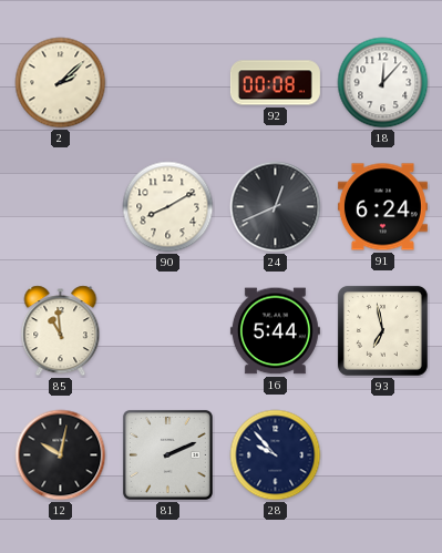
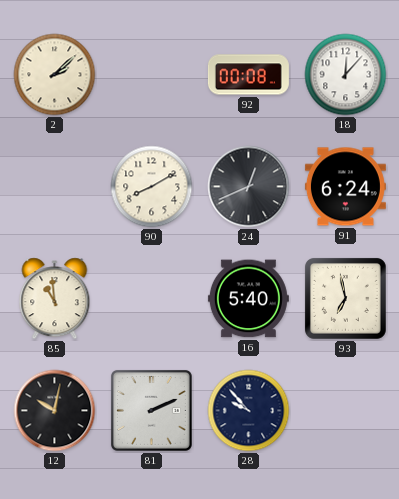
16: 5:44 -> 5:40 (248, 299)
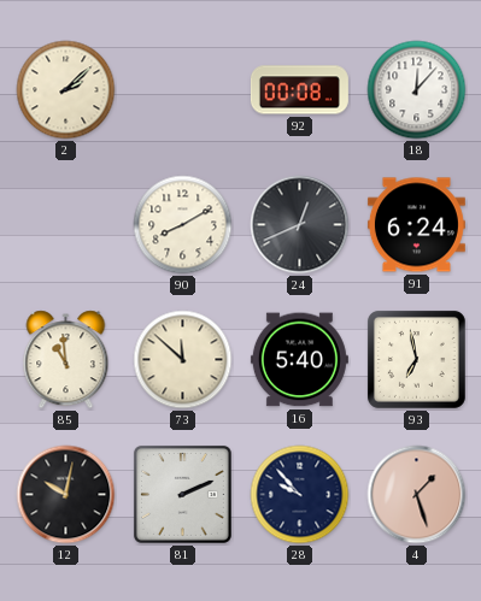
73: none -> 11:52 (183, 360)
4: none -> 1:27 (417, 495)
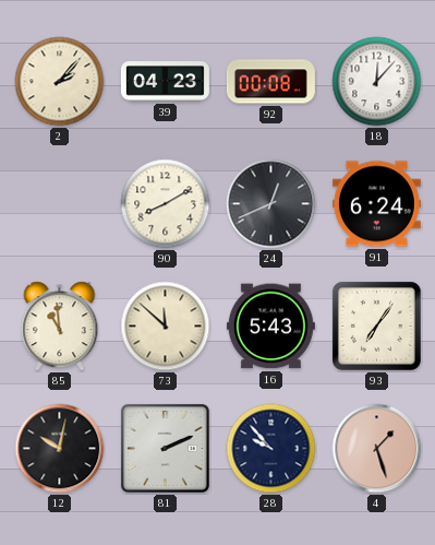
2: 2:08 -> 2:07 (60, 82)
39: none -> 04:23 (165, 82)
16: 5:40 -> 5:43 (270, 327)
93: 6:58 -> 7:06 (376, 325)
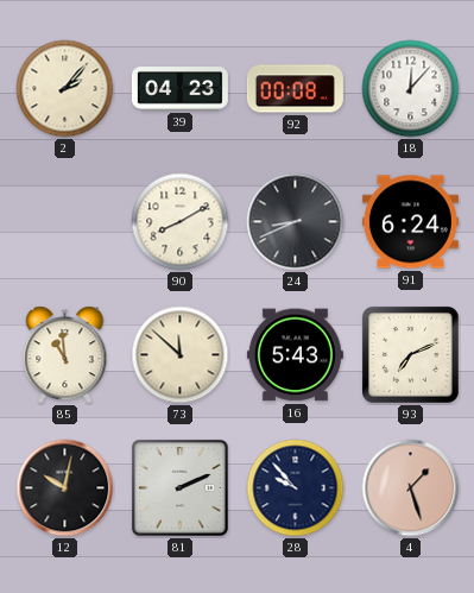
24: 12:41 -> 8:41 (296, 222)
93: 7:06 -> 7:11 (410, 354)
